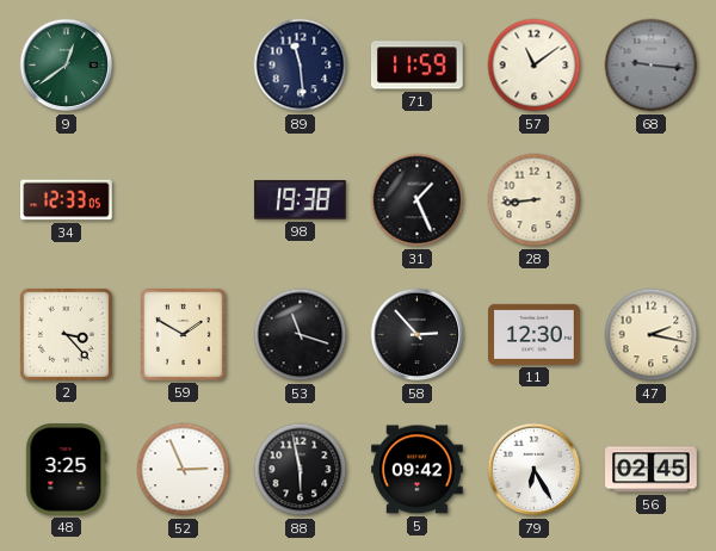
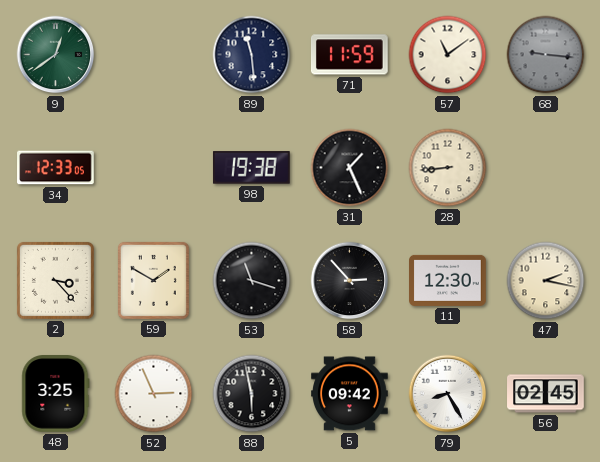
79: 6:25 -> 8:25 (448, 394)
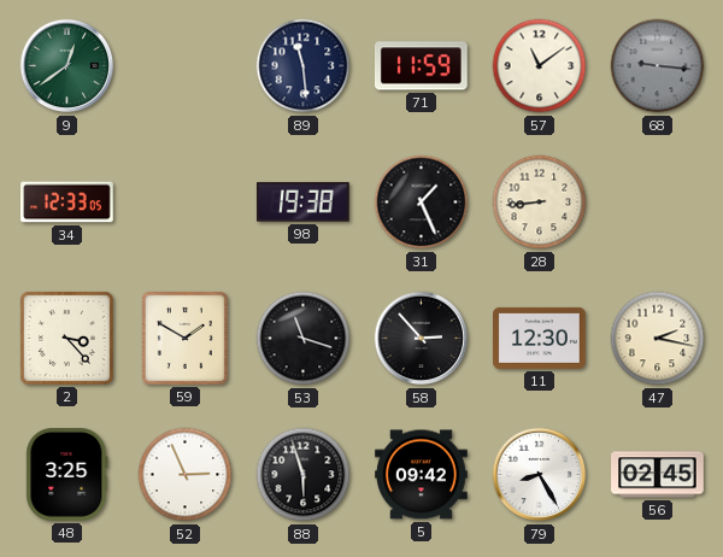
88: 5:58 -> 5:57 (304, 475)
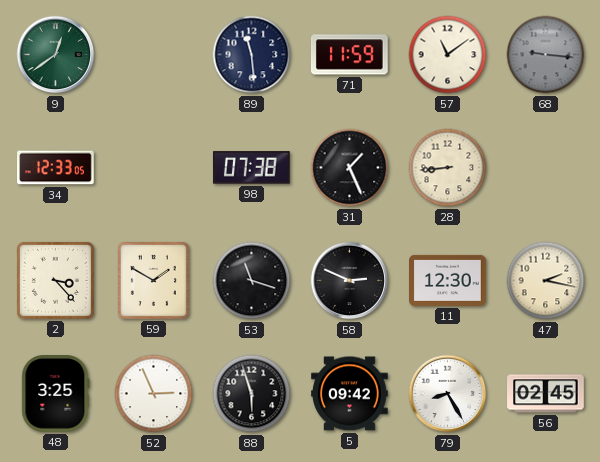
98: 19:38 -> 07:38 (251, 168)
58: 2:53 -> 2:49 (350, 281)
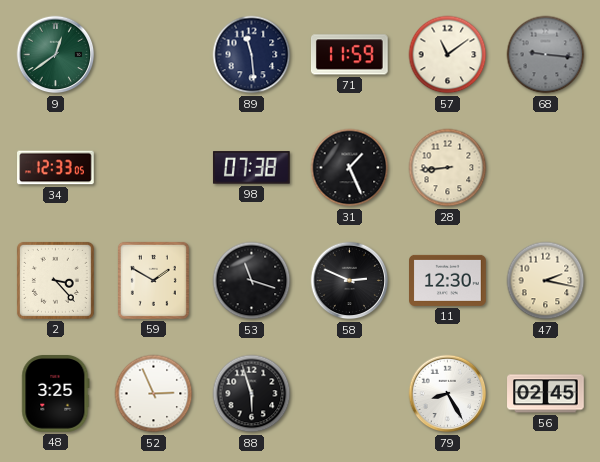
5: 09:42 -> none (350, 394)
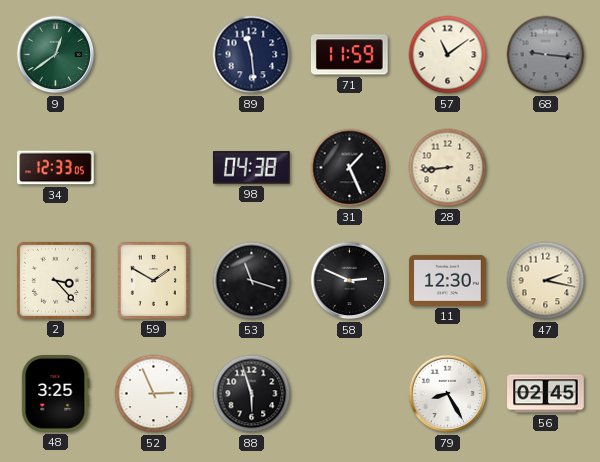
98: 07:38 -> 04:38 (251, 168)
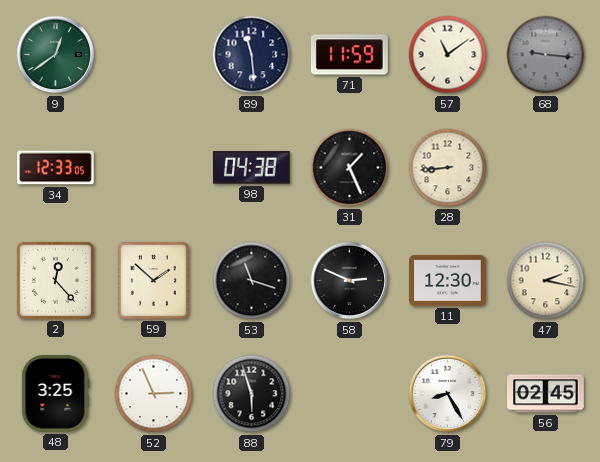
2: 3:23 -> 12:23 (55, 280)
59: 1:50 -> 1:52 (153, 280)
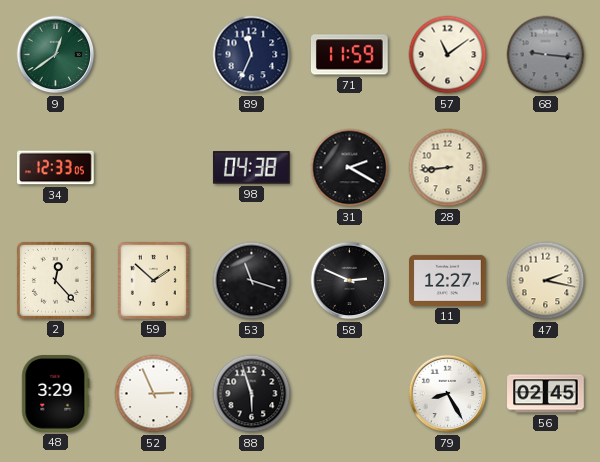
89: 11:29 -> 11:34 (252, 55)
31: 1:26 -> 2:20 (350, 168)
11: 12:30 -> 12:27 (448, 280)
48: 3:25 -> 3:29 (56, 394)
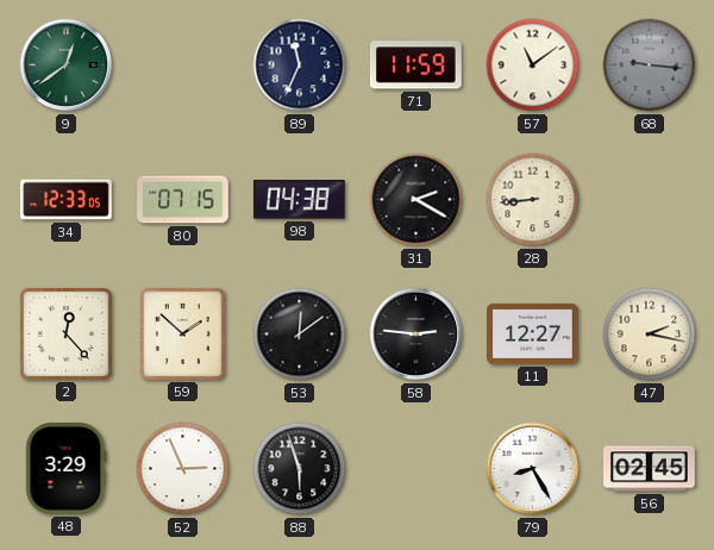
80: none -> 07:15 (183, 200)
53: 11:18 -> 12:09 (300, 335)
58: 2:49 -> 2:46 (416, 335)
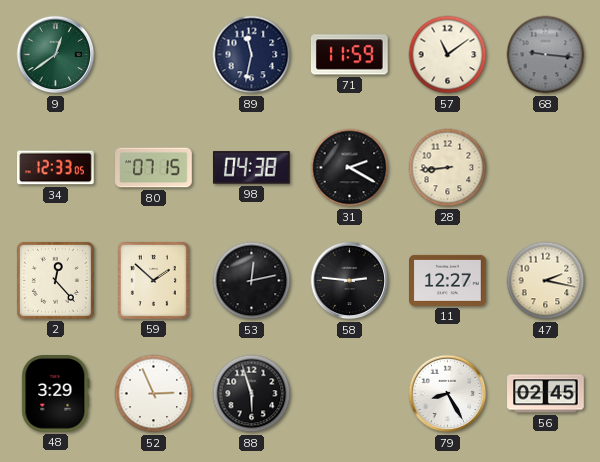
89: 11:34 -> 11:32 (252, 55)
53: 12:09 -> 12:13 (252, 281)
